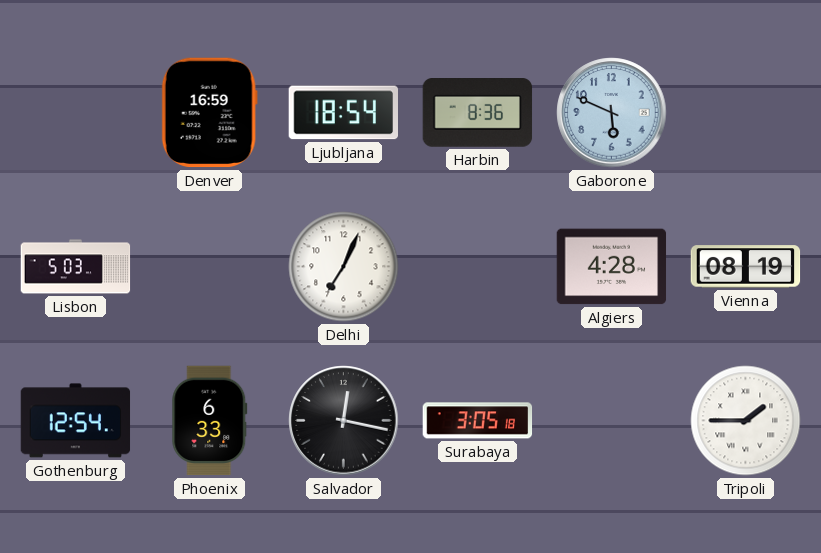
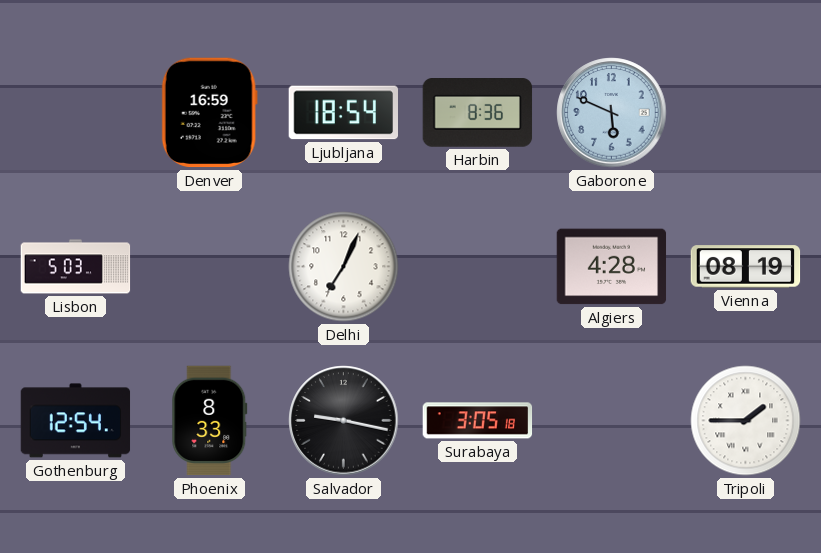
Phoenix: 6:33 -> 8:33 (210, 421)
Salvador: 12:17 -> 9:17 (344, 421)
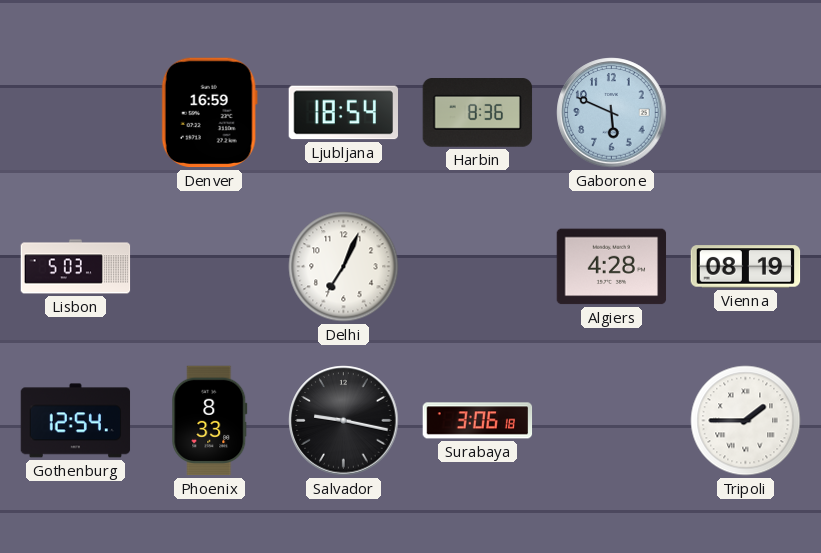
Surabaya: 3:05 -> 3:06 (478, 421)
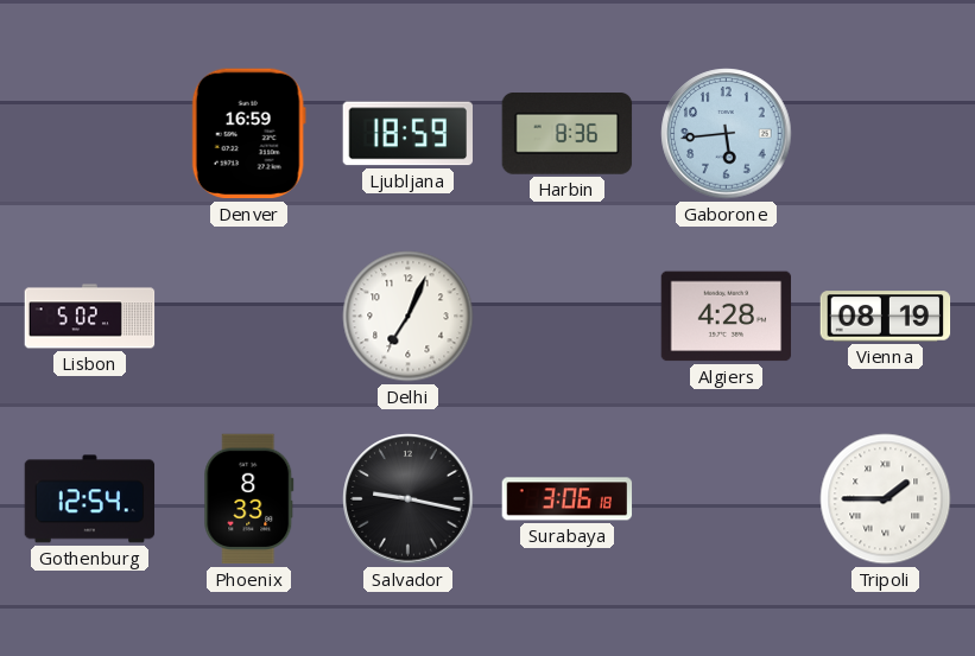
Ljubljana: 18:54 -> 18:59 (407, 134)
Gaborone: 5:49 -> 5:44 (727, 134)
Lisbon: 5:03 -> 5:02 (90, 317)
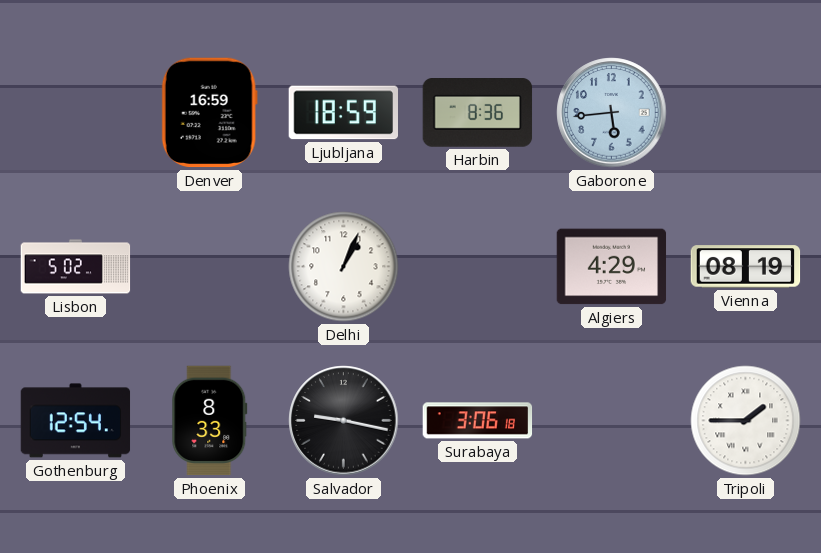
Delhi: 7:04 -> 1:04 (344, 267)
Algiers: 4:28 -> 4:29 (612, 267)
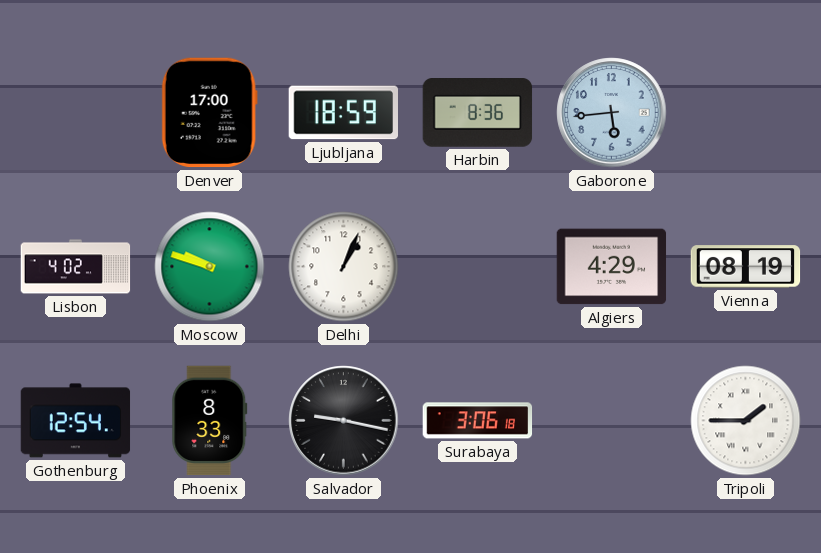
Denver: 16:59 -> 17:00 (209, 113)
Lisbon: 5:02 -> 4:02 (76, 267)
Moscow: none -> 9:48 (210, 267)
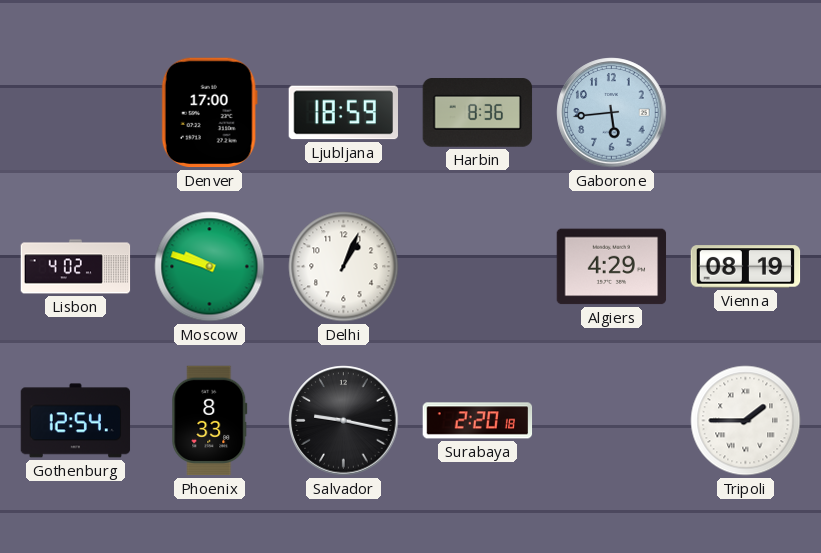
Surabaya: 3:06 -> 2:20 (478, 421)
